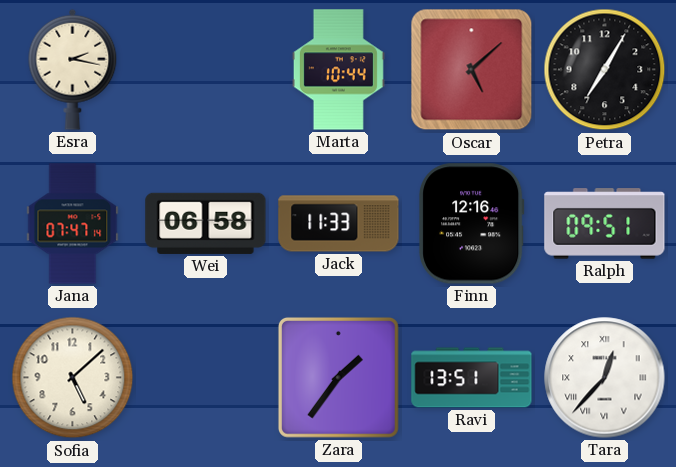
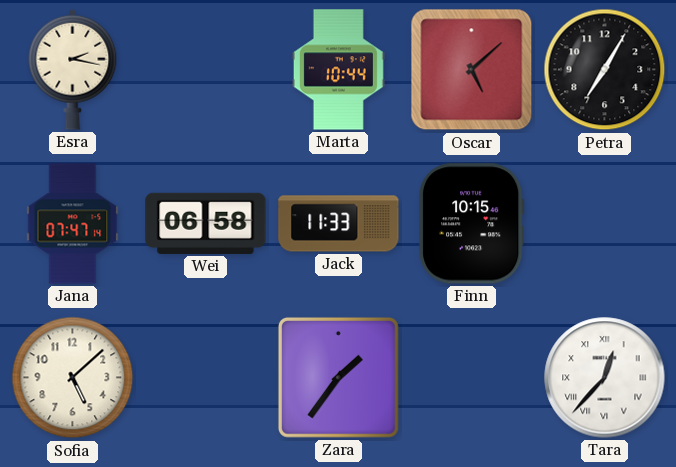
Finn: 12:16 -> 10:15 (471, 224)
Ralph: 09:51 -> none (605, 224)
Ravi: 13:51 -> none (472, 378)
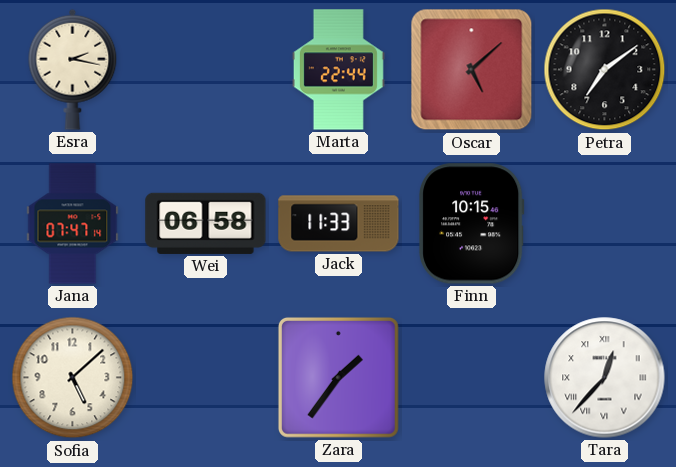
Marta: 10:44 -> 22:44 (338, 70)
Petra: 7:05 -> 7:09 (605, 70)
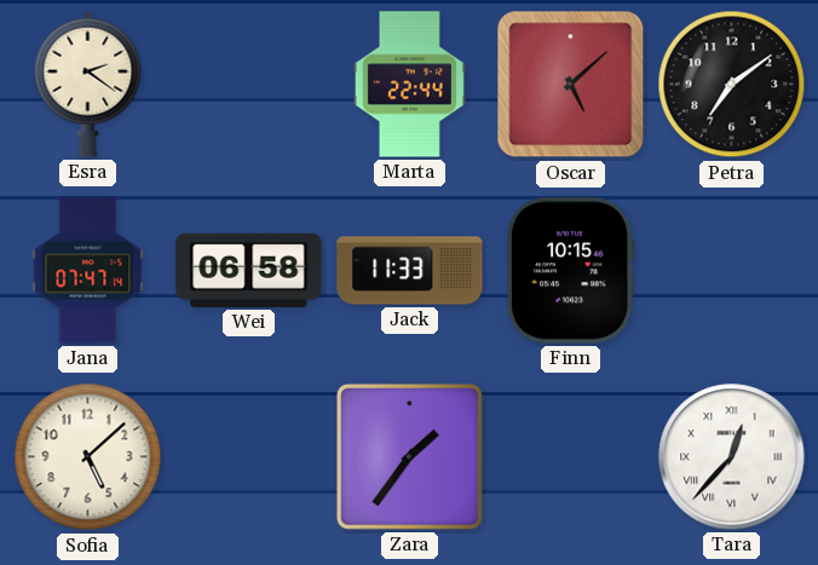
Esra: 2:17 -> 2:21 (88, 83)
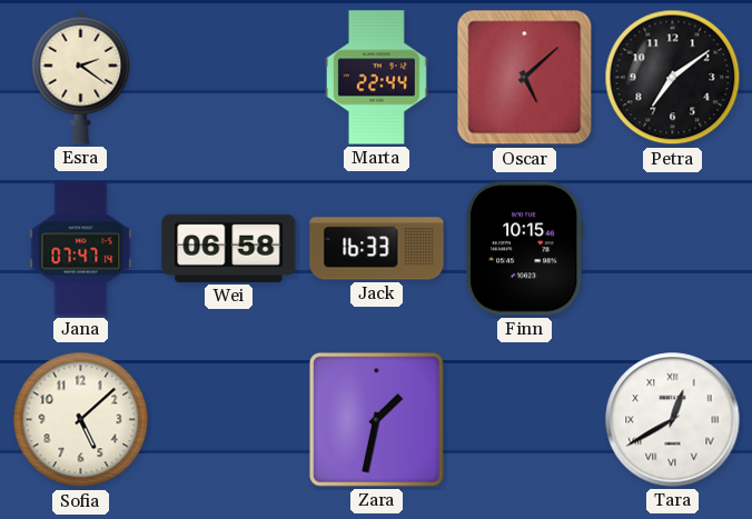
Jack: 11:33 -> 16:33 (377, 249)
Zara: 1:36 -> 1:32 (376, 419)
Tara: 12:37 -> 12:40 (673, 420)
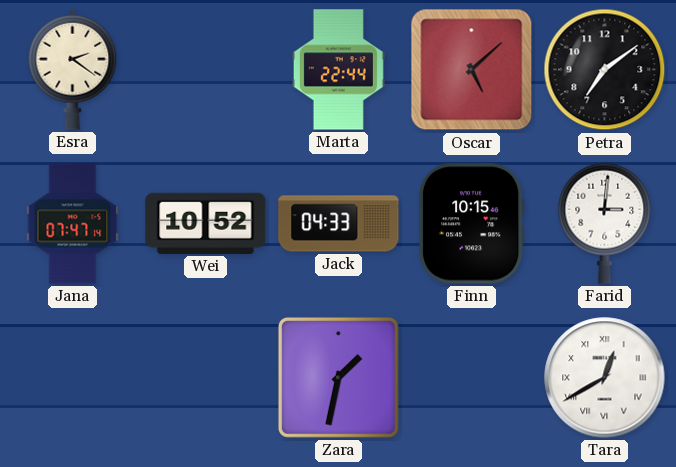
Wei: 06:58 -> 10:52 (206, 223)
Jack: 16:33 -> 04:33 (339, 224)
Farid: none -> 3:01 (605, 223)
Sofia: 5:08 -> none (81, 420)
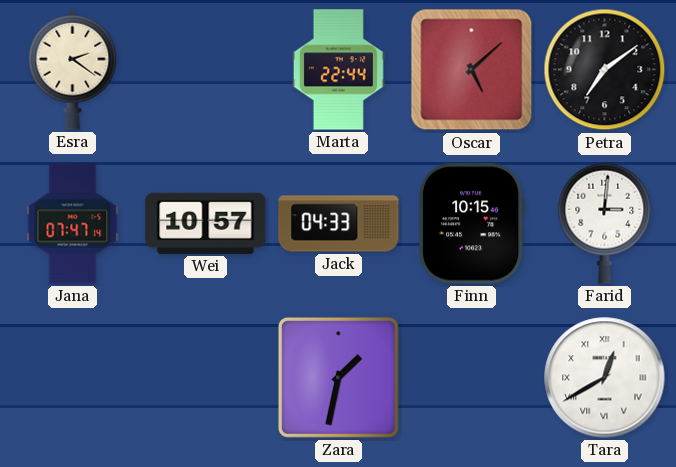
Wei: 10:52 -> 10:57 (206, 223)
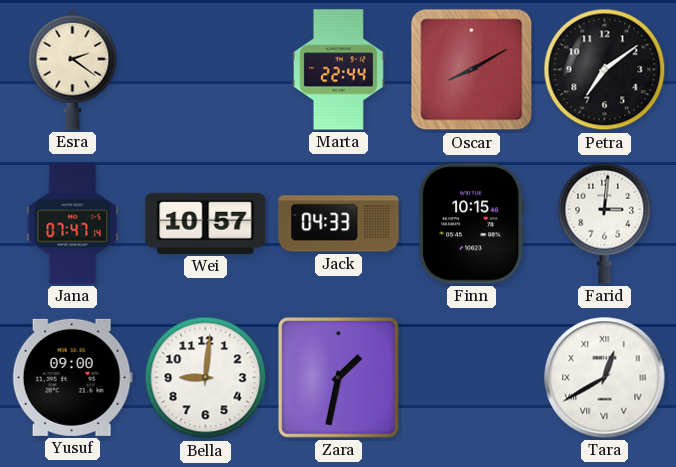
Oscar: 5:08 -> 8:10 (472, 70)
Yusuf: none -> 09:00 (72, 377)
Bella: none -> 9:01 (206, 378)
